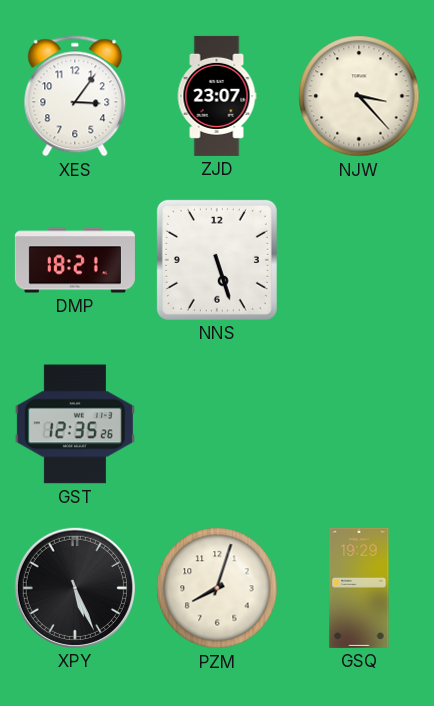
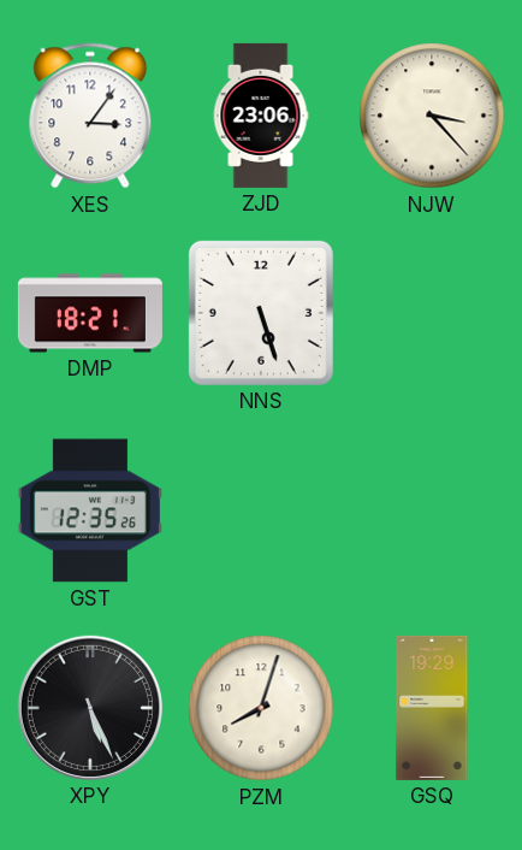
ZJD: 23:07 -> 23:06 (261, 116)
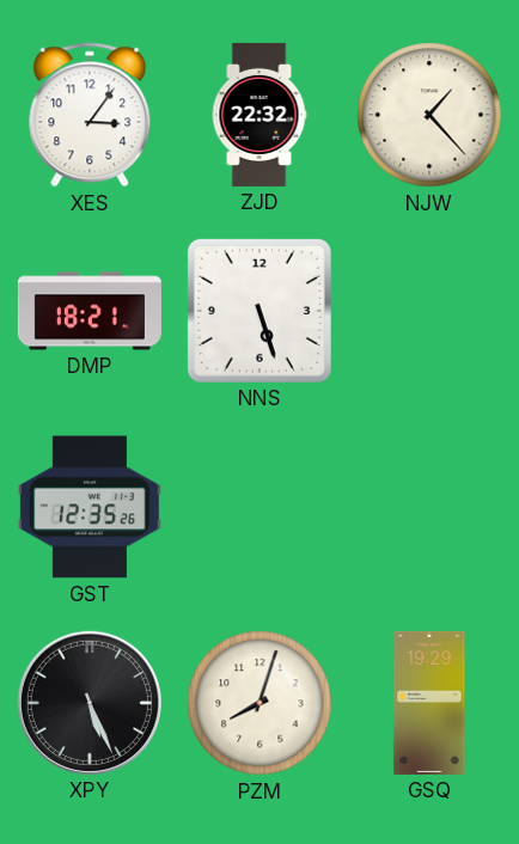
ZJD: 23:06 -> 22:32 (259, 115)
NJW: 3:23 -> 1:23 (429, 115)
